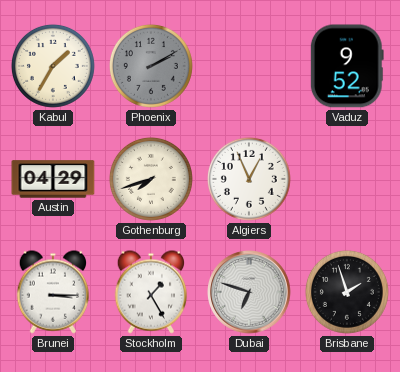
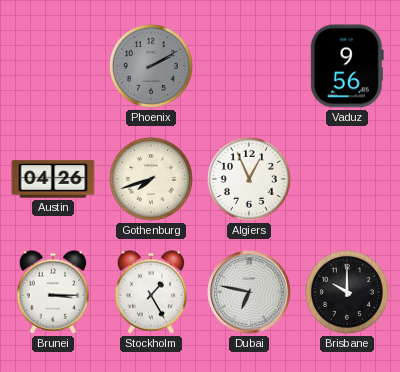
Kabul: 1:35 -> none (53, 66)
Vaduz: 9:52 -> 9:56 (347, 66)
Austin: 04:29 -> 04:26 (53, 179)
Dubai: 6:48 -> 6:47 (249, 292)
Brisbane: 1:57 -> 10:00 (347, 292)
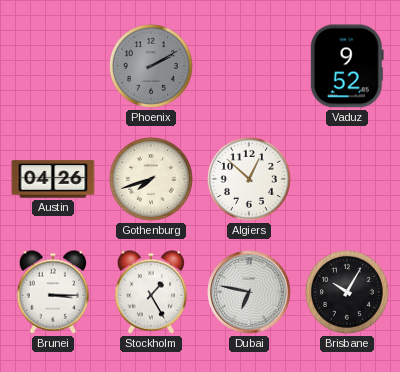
Vaduz: 9:56 -> 9:52 (347, 66)
Algiers: 12:56 -> 12:52 (249, 179)
Brisbane: 10:00 -> 10:05 (347, 292)
